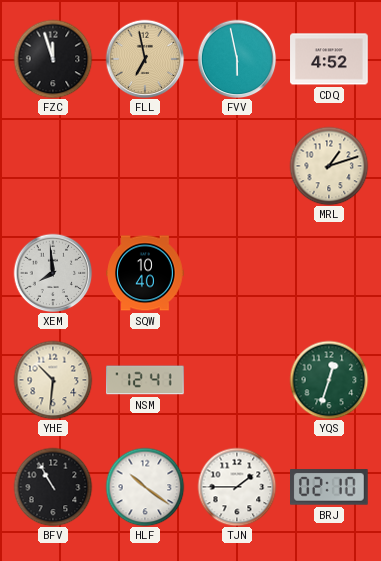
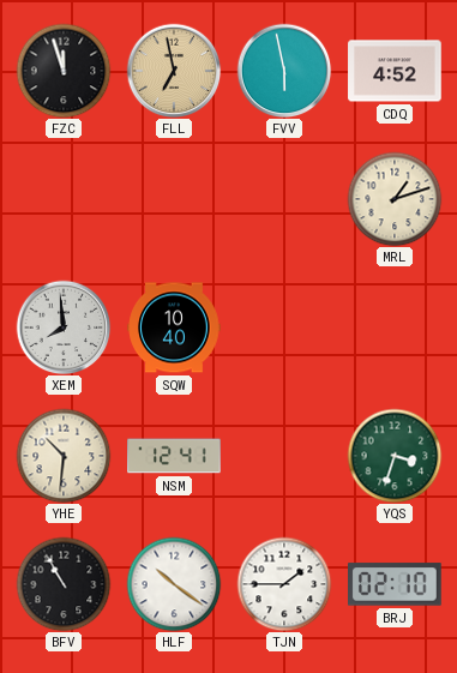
YQS: 12:33 -> 3:33 (395, 456)
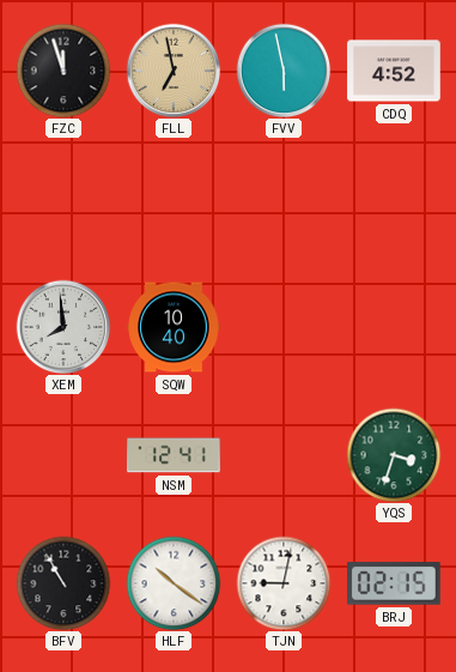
MRL: 1:12 -> none (395, 199)
YHE: 10:31 -> none (64, 456)
TJN: 1:45 -> 9:02 (284, 583)
BRJ: 02:10 -> 02:15 (395, 583)
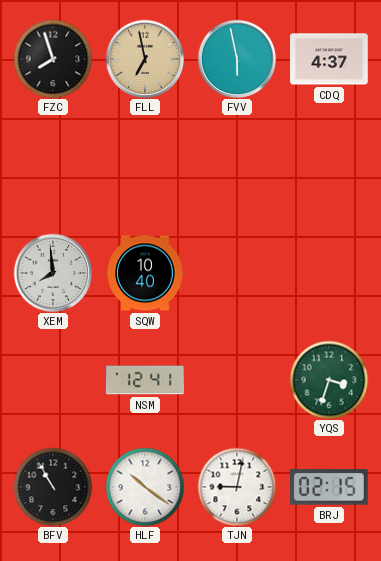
FZC: 11:57 -> 7:57 (53, 59)
CDQ: 4:52 -> 4:37 (329, 59)
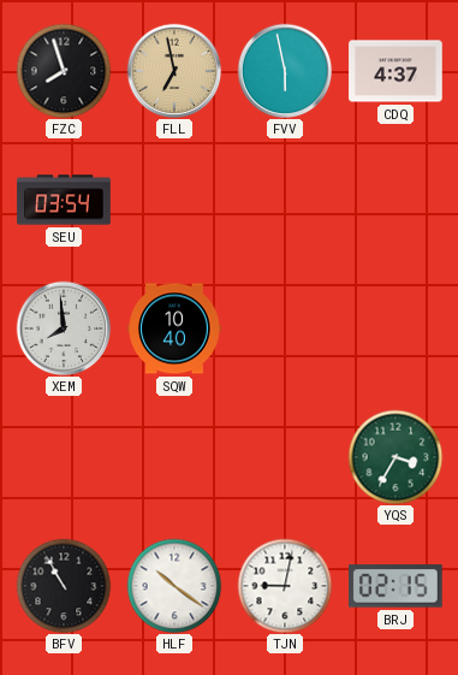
SEU: none -> 03:54 (64, 200)
NSM: 12:41 -> none (145, 380)
YQS: 3:33 -> 3:35 (395, 457)
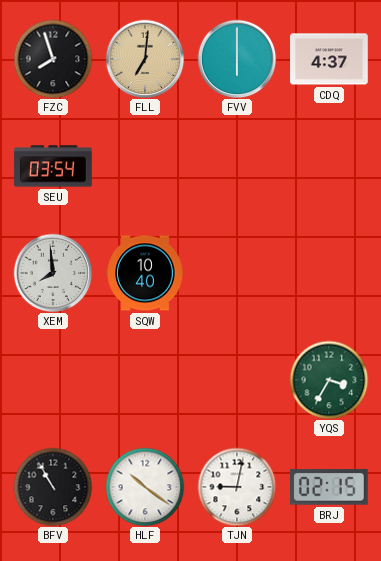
FLL: 6:58 -> 7:01 (145, 59)
FVV: 5:58 -> 6:00 (237, 59)
